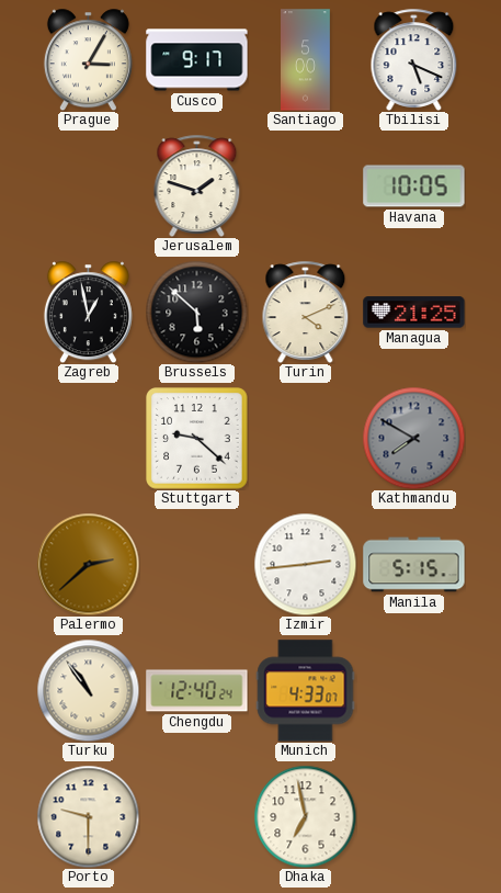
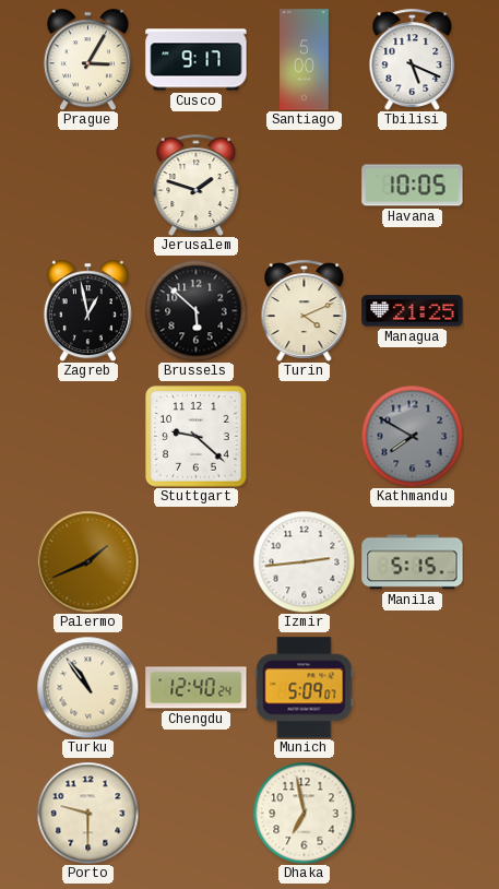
Palermo: 2:38 -> 1:41 (87, 561)
Munich: 4:33 -> 5:09 (305, 688)
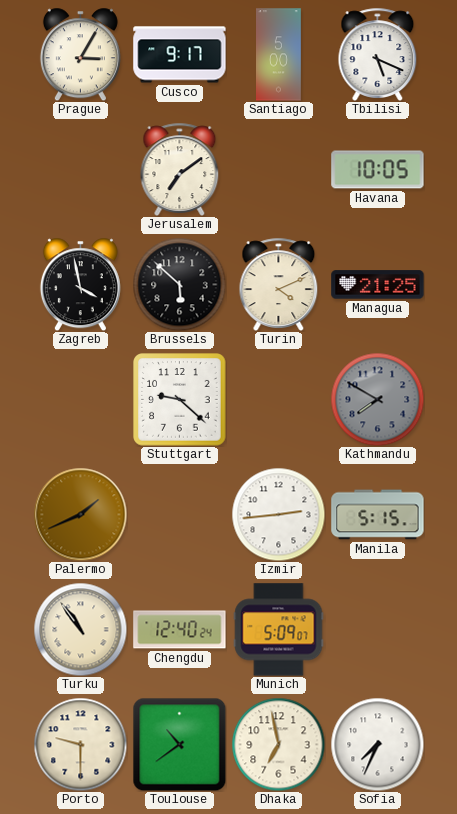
Jerusalem: 1:48 -> 7:09 (180, 169)
Zagreb: 12:58 -> 3:58 (80, 284)
Toulouse: none -> 10:39 (179, 744)
Sofia: none -> 7:34 (377, 744)
